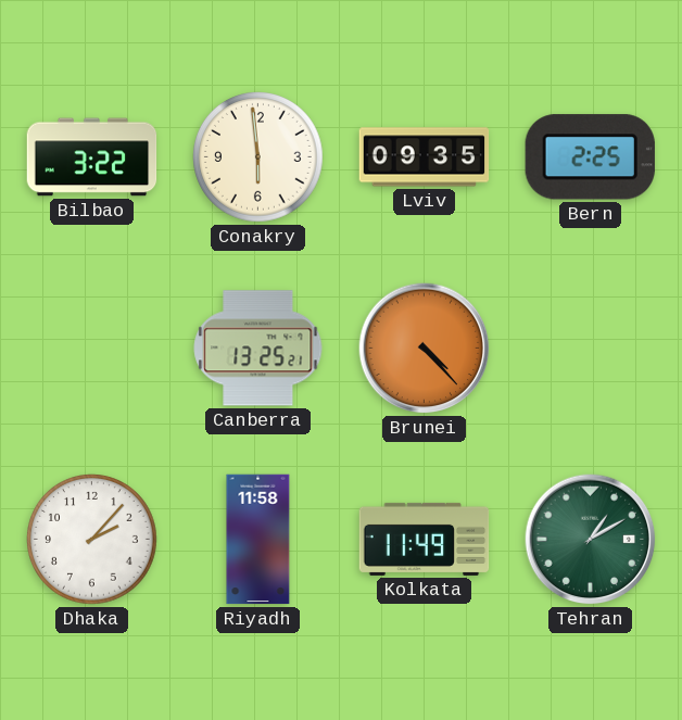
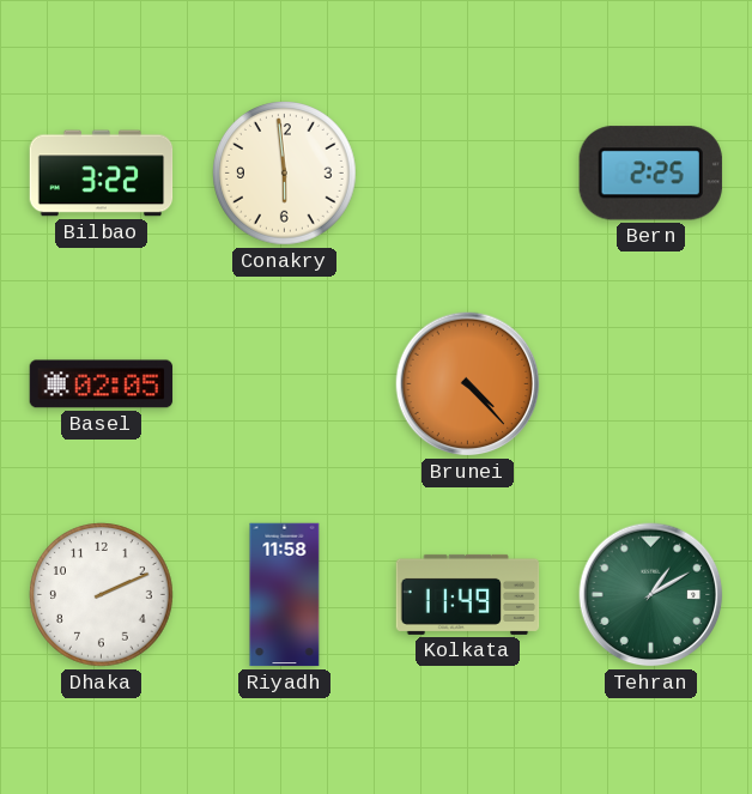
Lviv: 09:35 -> none (425, 157)
Basel: none -> 02:05 (102, 384)
Canberra: 13:25 -> none (258, 349)
Dhaka: 2:07 -> 2:11 (102, 595)
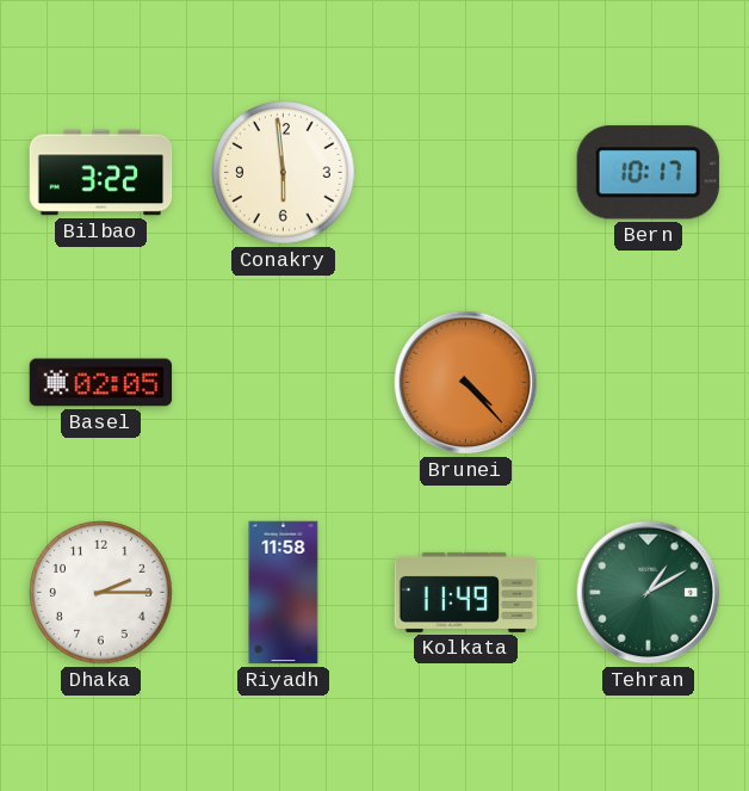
Bern: 2:25 -> 10:17 (648, 173)
Dhaka: 2:11 -> 2:15 (101, 593)
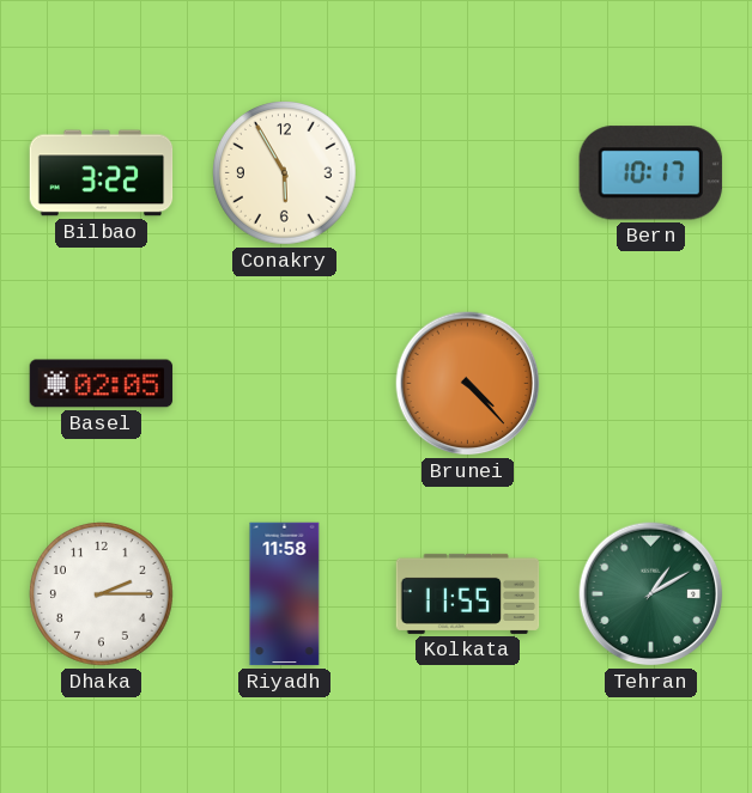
Conakry: 5:59 -> 5:55 (285, 173)
Kolkata: 11:49 -> 11:55 (468, 593)
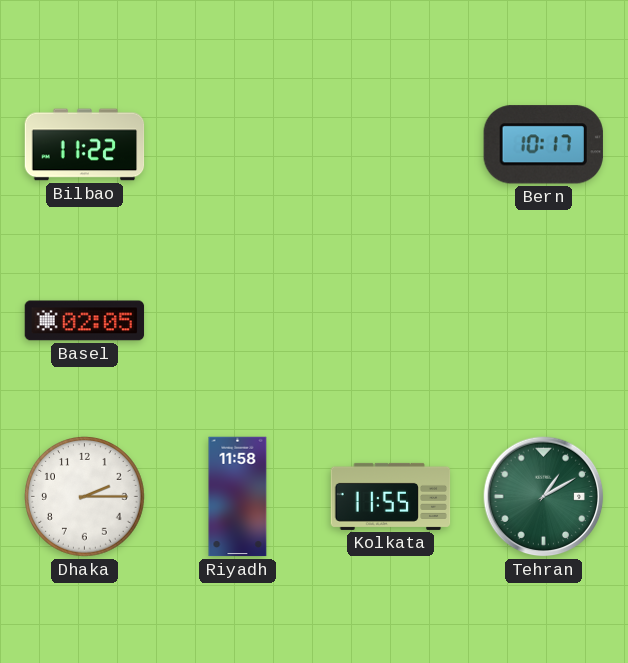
Bilbao: 3:22 -> 11:22 (85, 145)
Conakry: 5:55 -> none (285, 173)
Brunei: 4:23 -> none (468, 384)
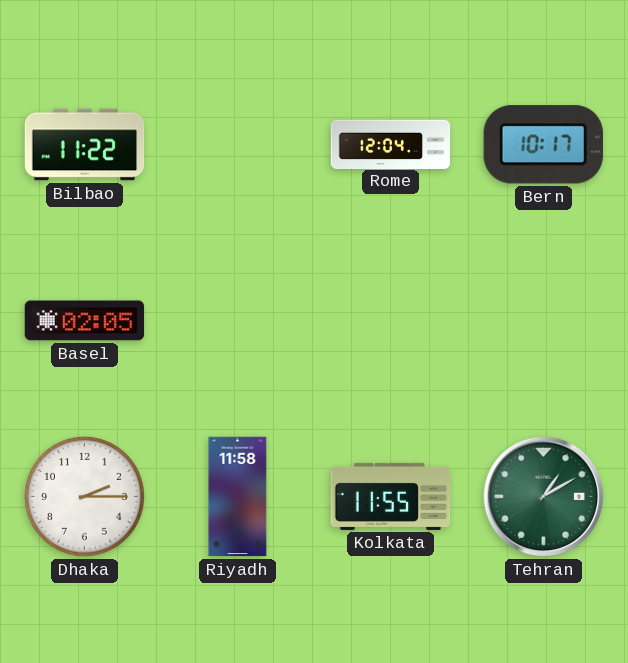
Rome: none -> 12:04 (391, 144)
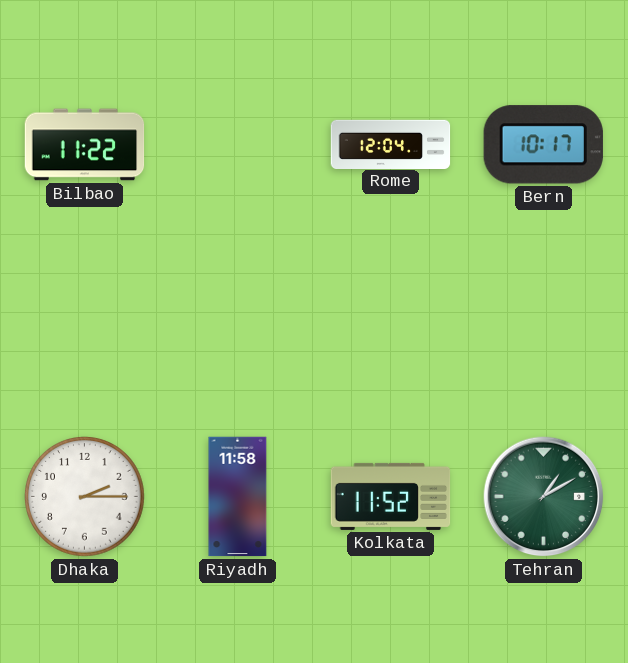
Basel: 02:05 -> none (85, 321)
Kolkata: 11:55 -> 11:52 (391, 496)
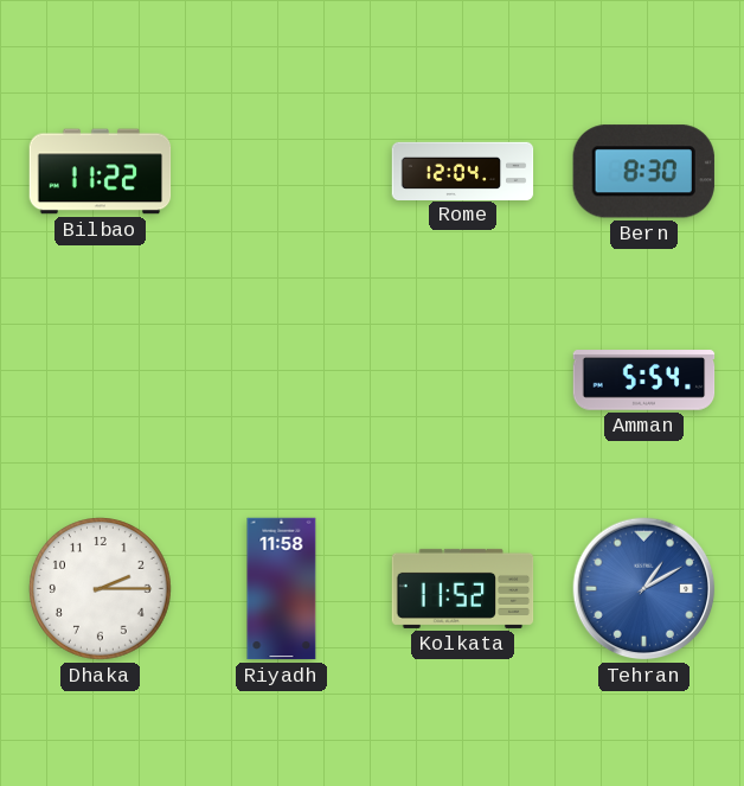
Bern: 10:17 -> 8:30 (643, 172)
Amman: none -> 5:54 (644, 381)
Tehran dial: green -> blue (644, 589)
